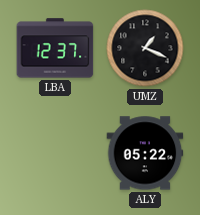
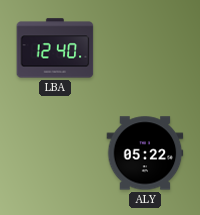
LBA: 12:37 -> 12:40 (55, 48)
UMZ: 1:19 -> none (145, 48)
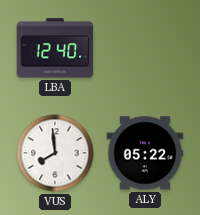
VUS: none -> 7:59 (55, 153)
